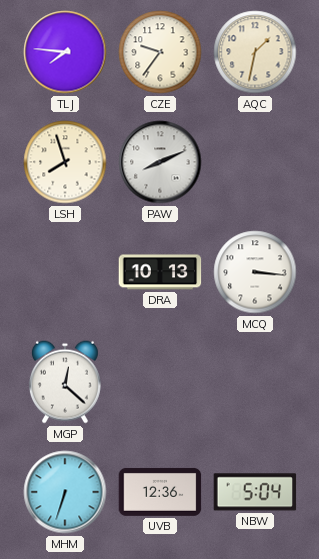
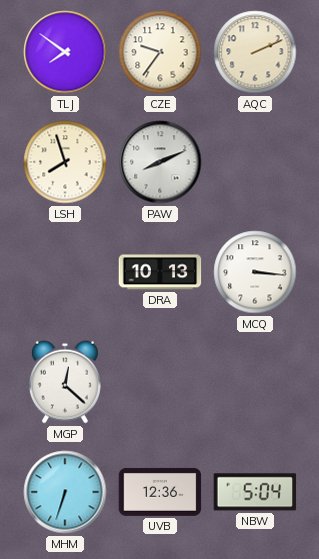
TLJ: 7:46 -> 7:51 (65, 52)
AQC: 1:32 -> 2:11 (255, 52)
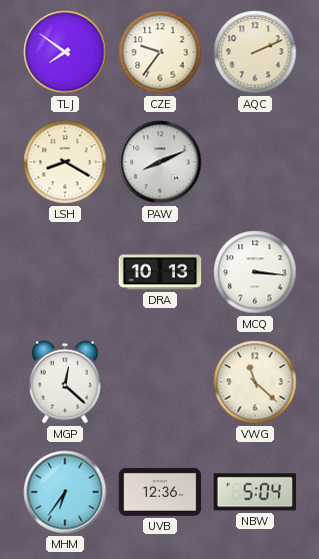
LSH: 7:57 -> 8:20 (65, 162)
VWG: none -> 11:22 (255, 382)
MHM: 6:33 -> 6:36 (65, 492)
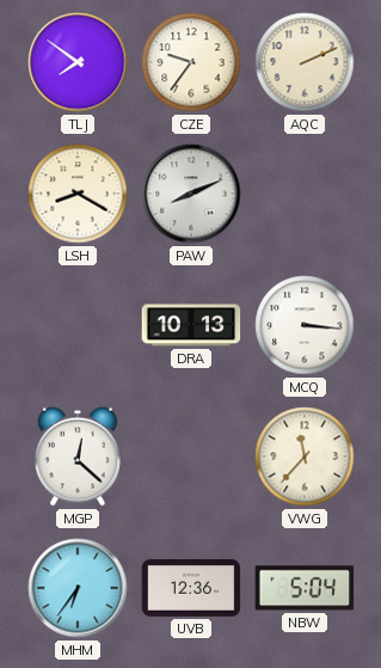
VWG: 11:22 -> 11:37 (305, 456)
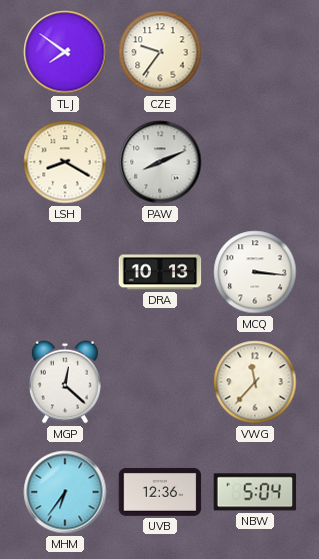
AQC: 2:11 -> none (305, 62)
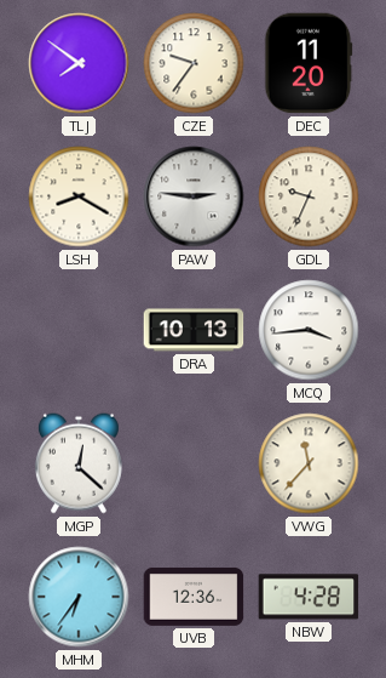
DEC: none -> 11:20 (309, 63)
PAW: 8:11 -> 2:46 (194, 196)
GDL: none -> 9:34 (309, 196)
MCQ: 3:16 -> 3:44 (309, 330)
NBW: 5:04 -> 4:28 (309, 597)
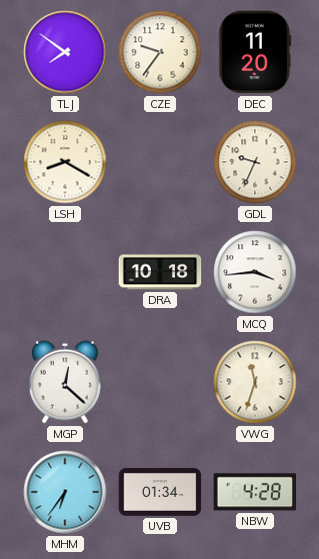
PAW: 2:46 -> none (194, 196)
DRA: 10:13 -> 10:18 (160, 272)
VWG: 11:37 -> 11:33 (255, 382)
UVB: 12:36 -> 01:34 (160, 492)
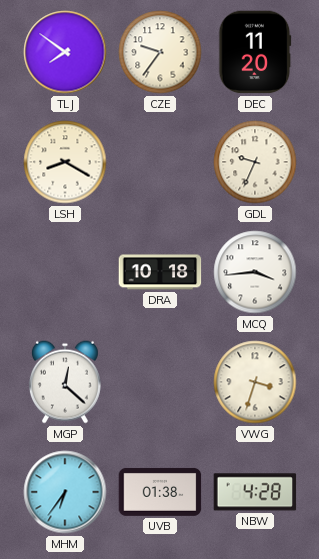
VWG: 11:33 -> 3:33 (255, 382)
UVB: 01:34 -> 01:38 (160, 492)
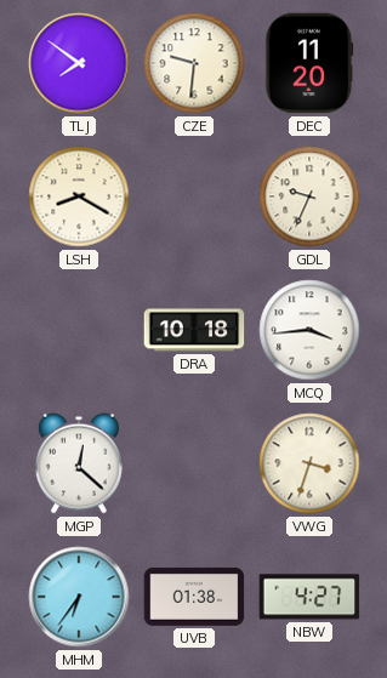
CZE: 9:36 -> 9:31 (194, 63)
NBW: 4:28 -> 4:27 (309, 597)
